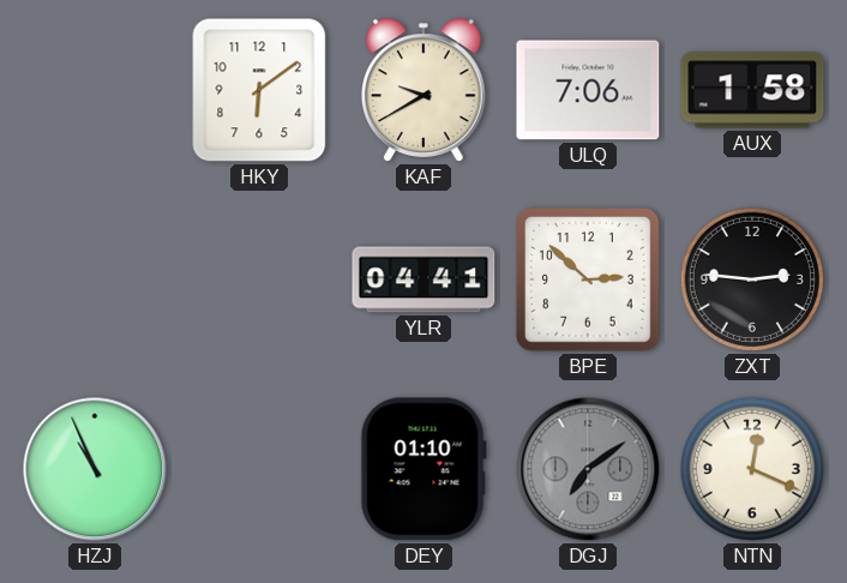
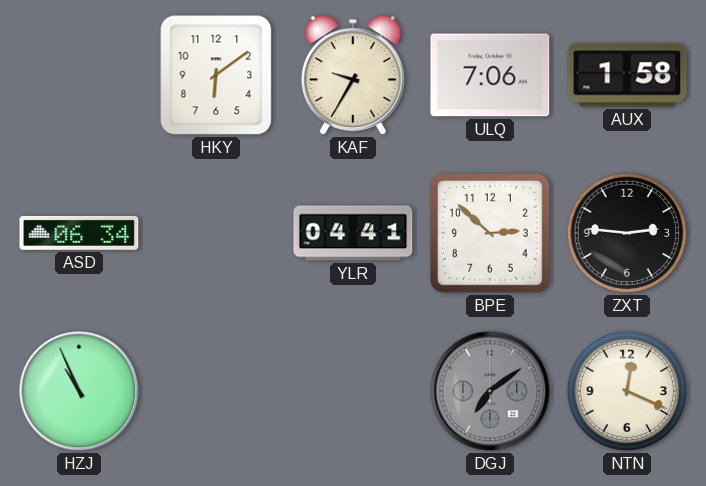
KAF: 9:40 -> 9:35 (354, 75)
ASD: none -> 06:34 (79, 233)
DEY: 01:10 -> none (423, 469)
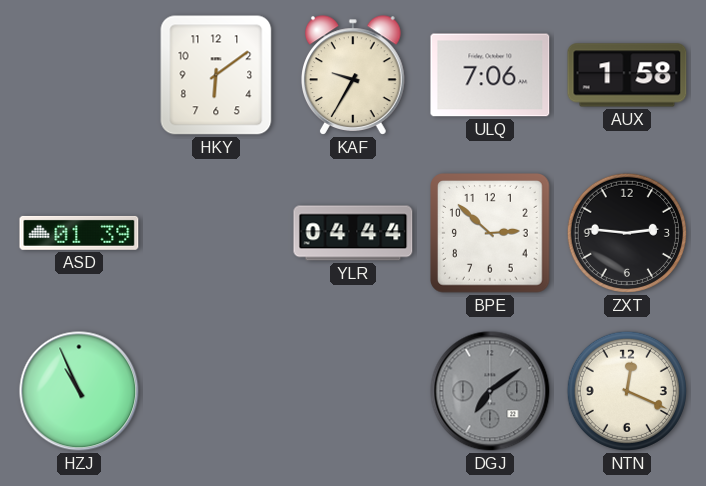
ASD: 06:34 -> 01:39 (79, 233)
YLR: 04:41 -> 04:44 (353, 233)
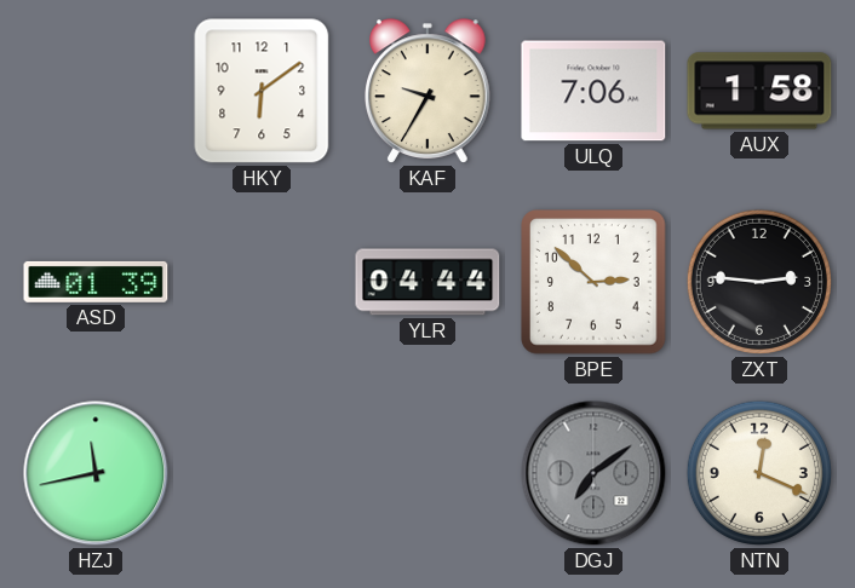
HZJ: 10:56 -> 11:43 (96, 473)
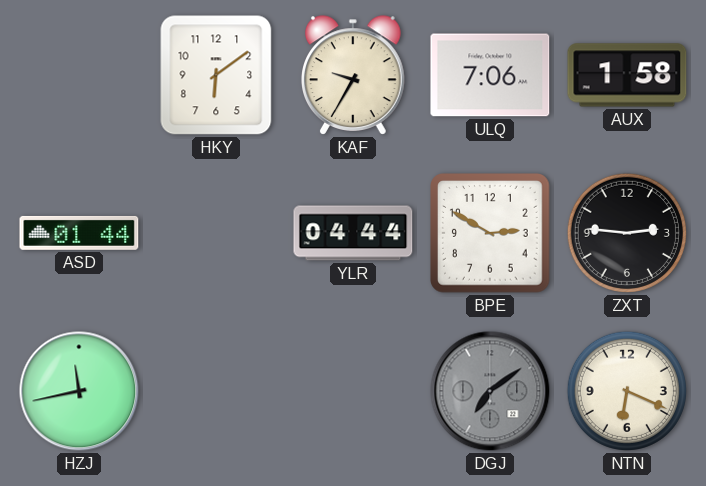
ASD: 01:39 -> 01:44 (79, 233)
BPE: 2:52 -> 2:50 (491, 234)
NTN: 12:19 -> 6:19 (627, 391)
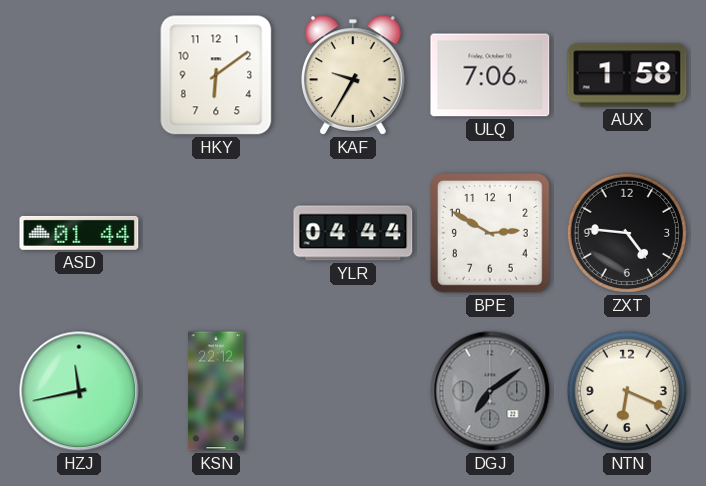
ZXT: 2:46 -> 4:46 (627, 233)
KSN: none -> 22:12 (216, 391)
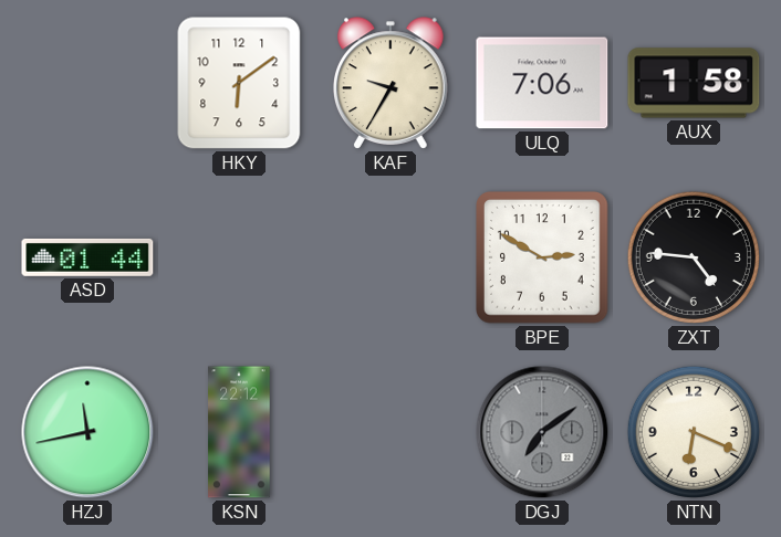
YLR: 04:44 -> none (353, 233)
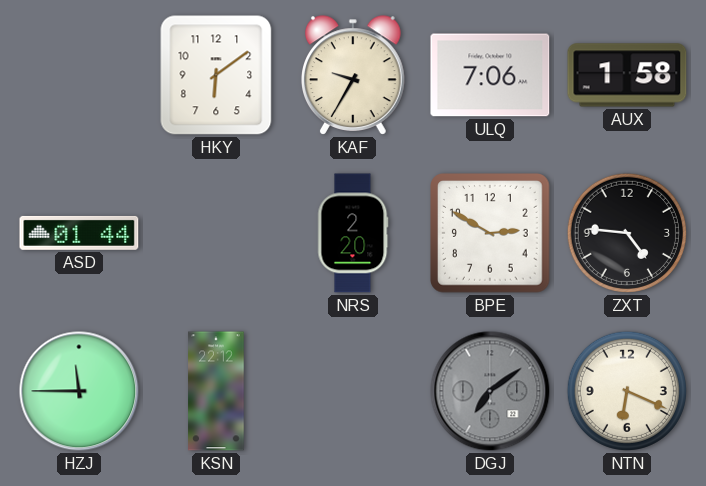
NRS: none -> 2:20 (353, 233)
HZJ: 11:43 -> 11:45 (79, 391)
